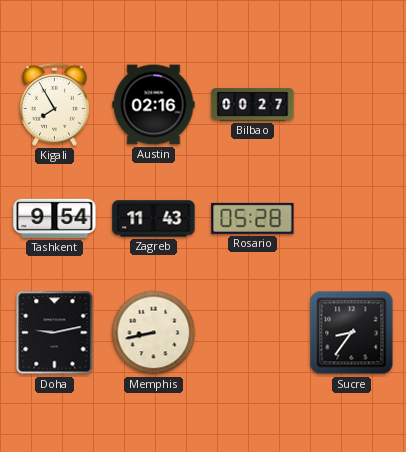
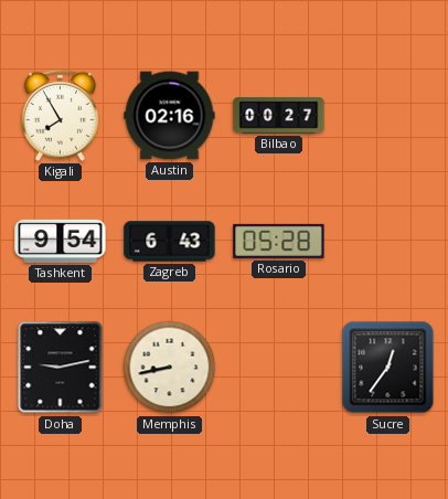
Zagreb: 11:43 -> 6:43 (170, 242)
Sucre: 8:36 -> 12:36 (388, 368)
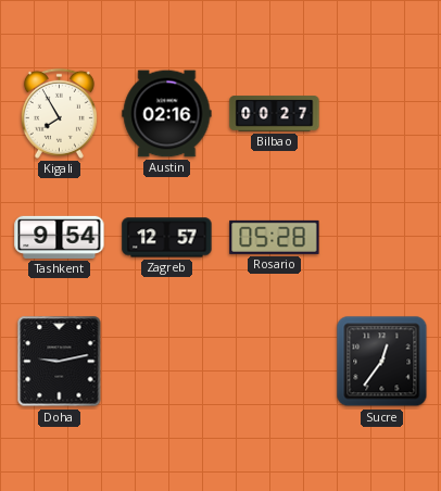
Zagreb: 6:43 -> 12:57 (167, 238)
Memphis: 8:43 -> none (170, 368)
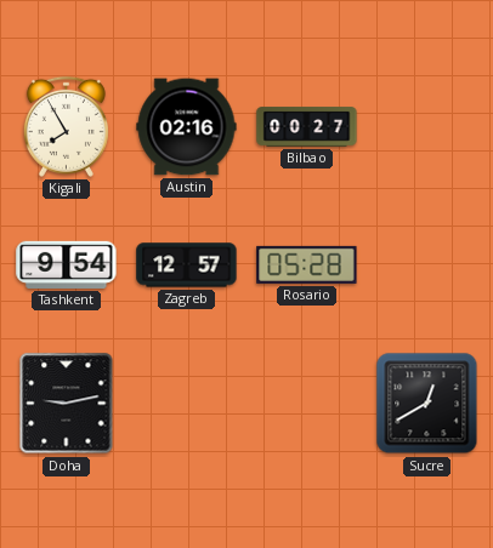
Sucre: 12:36 -> 12:40 (427, 404)
